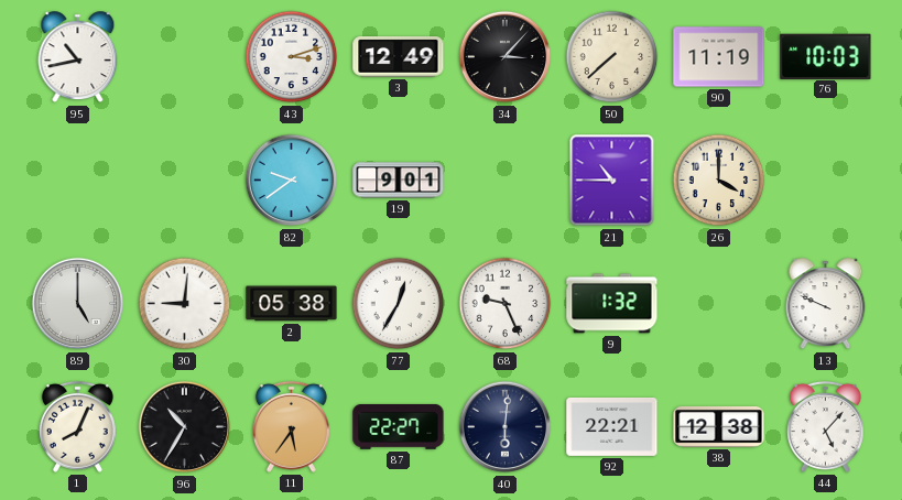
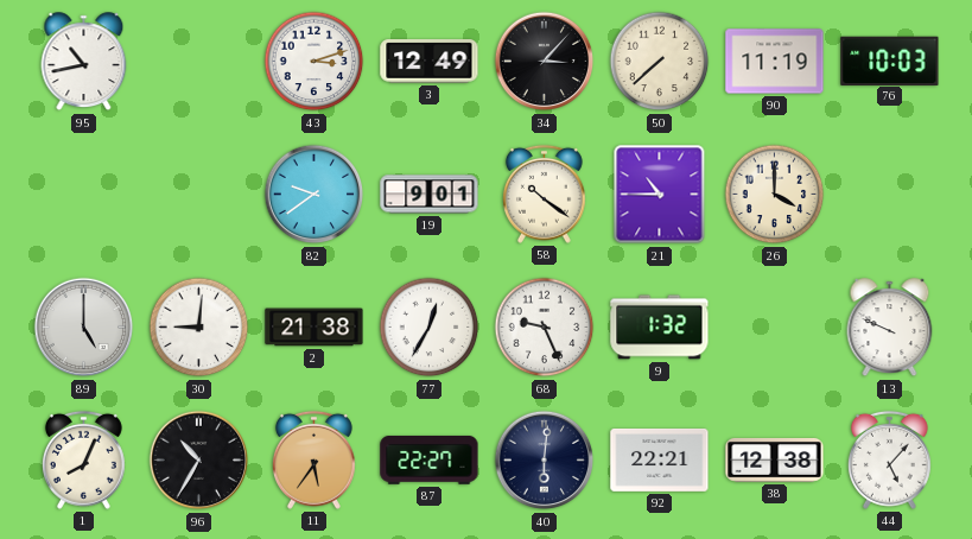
58: none -> 10:21 (544, 194)
2: 05:38 -> 21:38 (315, 328)
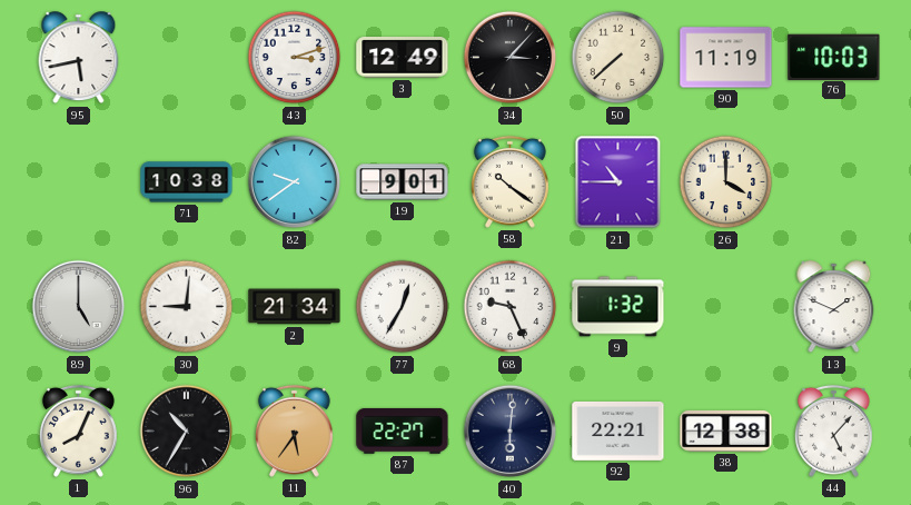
95: 10:43 -> 5:43 (79, 58)
71: none -> 10:38 (187, 182)
2: 21:38 -> 21:34 (295, 307)
13: 9:49 -> 1:49 (834, 307)
